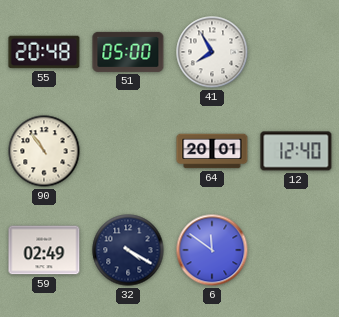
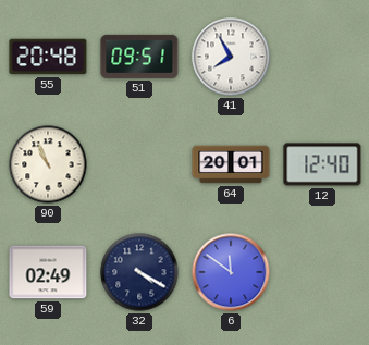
51: 05:00 -> 09:51 (139, 57)
90: 10:54 -> 10:56 (48, 164)
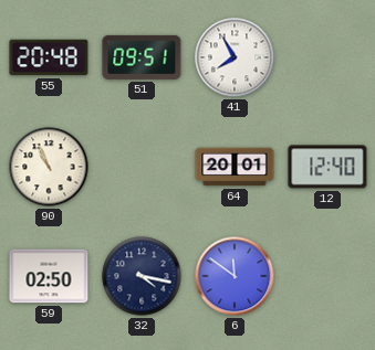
59: 02:49 -> 02:50 (49, 276)
32: 4:20 -> 4:17 (142, 276)
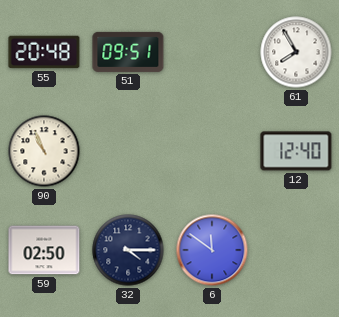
41: 7:55 -> none (235, 57)
61: none -> 7:55 (296, 52)
64: 20:01 -> none (235, 167)
32: 4:17 -> 4:15 (128, 250)
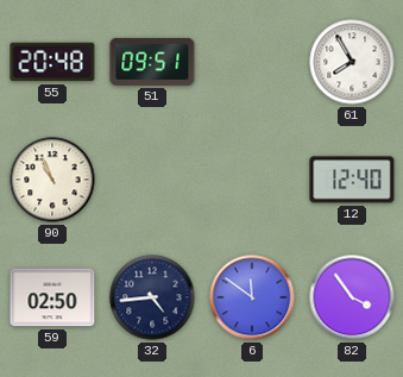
32: 4:15 -> 4:44 (152, 297)
82: none -> 3:54 (352, 297)
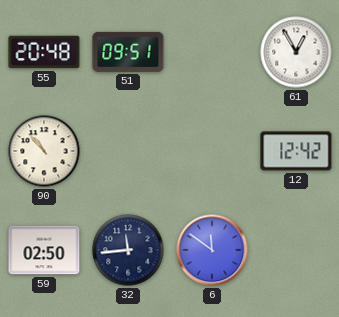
61: 7:55 -> 12:55 (296, 52)
90: 10:56 -> 10:53 (44, 151)
12: 12:40 -> 12:42 (296, 151)
32: 4:44 -> 11:44 (128, 250)
82: 3:54 -> none (352, 297)
